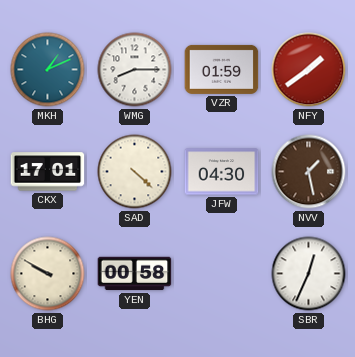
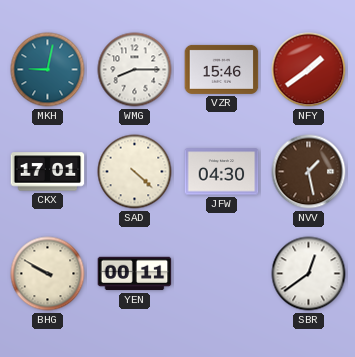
MKH: 1:11 -> 9:02 (48, 70)
VZR: 01:59 -> 15:46 (222, 69)
YEN: 00:58 -> 00:11 (135, 274)
SBR: 12:34 -> 12:39 (309, 274)
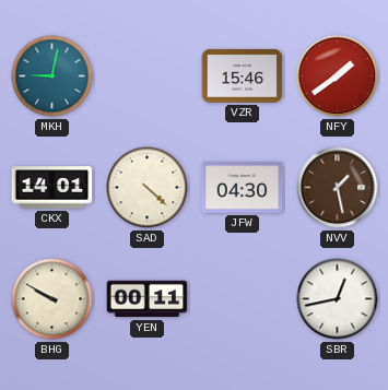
WMG: 8:15 -> none (135, 70)
CKX: 17:01 -> 14:01 (52, 188)
SBR: 12:39 -> 12:43 (338, 299)
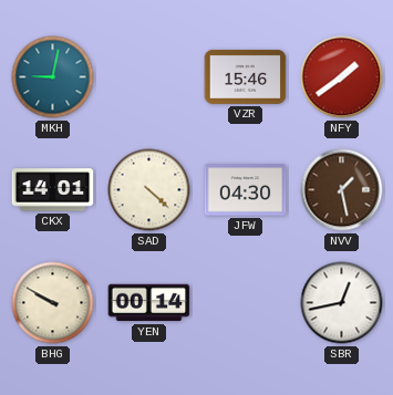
YEN: 00:11 -> 00:14 (149, 303)
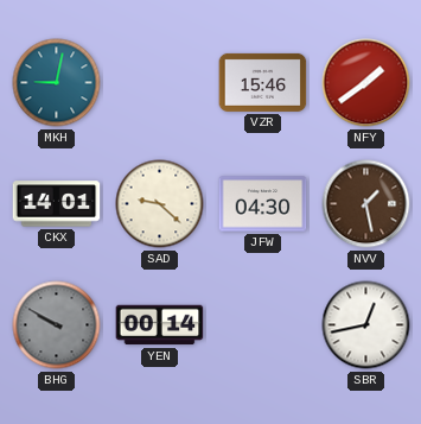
SAD: 4:22 -> 9:22 (160, 204)
BHG dial: cream -> grey (57, 325)
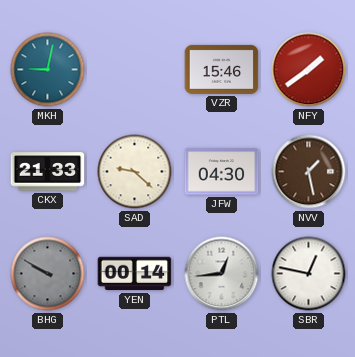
CKX: 14:01 -> 21:33 (48, 172)
PTL: none -> 12:44 (222, 274)
SBR: 12:43 -> 12:47 (309, 274)
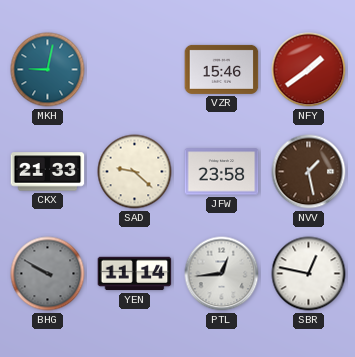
JFW: 04:30 -> 23:58 (222, 172)
YEN: 00:14 -> 11:14 (135, 274)
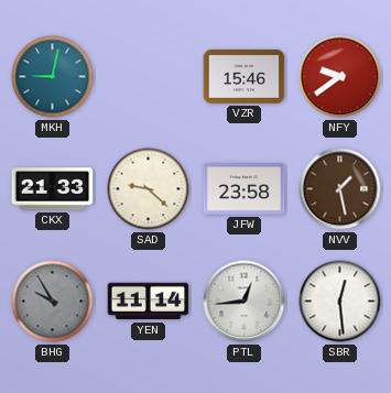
NFY: 1:39 -> 9:39 (340, 77)
BHG: 9:50 -> 9:55 (53, 302)
SBR: 12:47 -> 12:29 (340, 302)
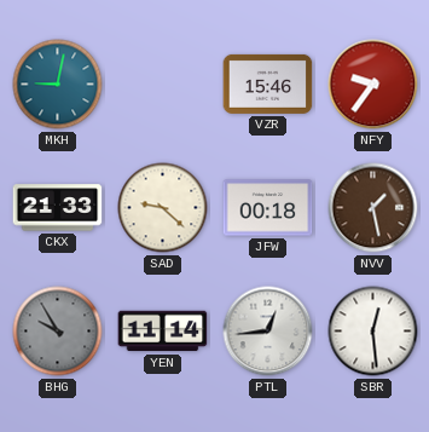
NFY: 9:39 -> 9:36 (373, 85)
JFW: 23:58 -> 00:18 (268, 208)
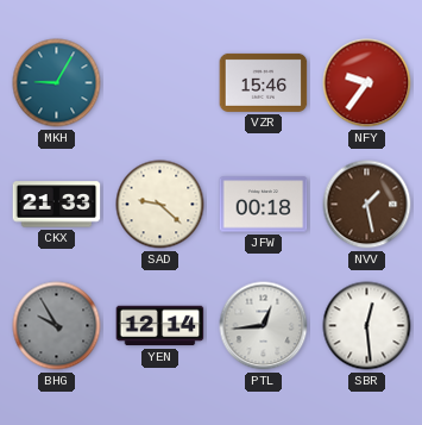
MKH: 9:02 -> 9:05 (57, 83)
YEN: 11:14 -> 12:14 (160, 326)
